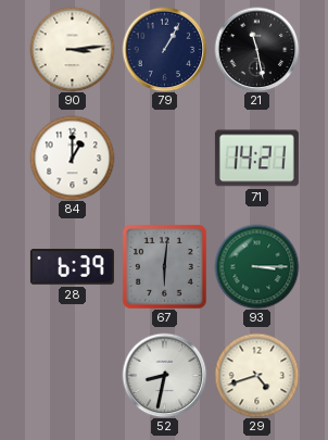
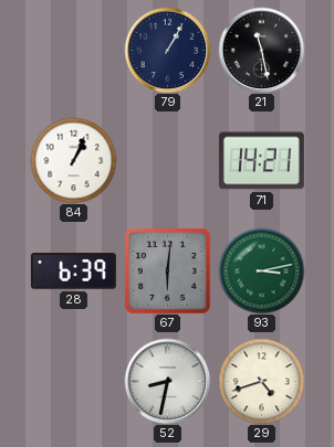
90: 3:14 -> none (72, 49)
84: 1:00 -> 1:04 (73, 160)
93: 3:15 -> 3:13 (261, 270)
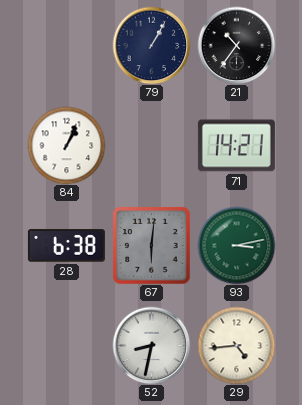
21: 11:28 -> 10:36 (236, 45)
28: 6:39 -> 6:38 (66, 246)
29: 4:42 -> 4:44 (236, 345)
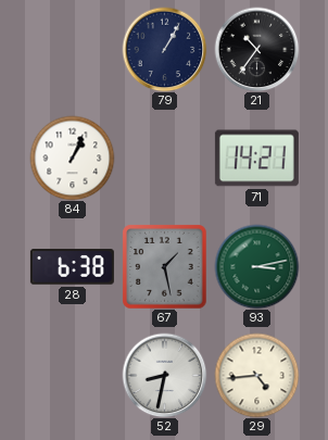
67: 6:01 -> 1:28 (164, 266)
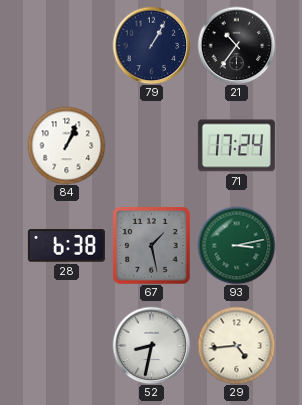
71: 14:21 -> 17:24 (236, 146)
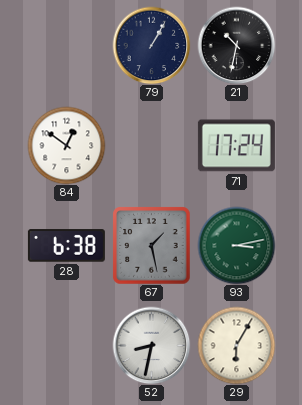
21: 10:36 -> 10:32 (236, 45)
84: 1:04 -> 12:51 (66, 145)
29: 4:44 -> 6:05 (236, 345)
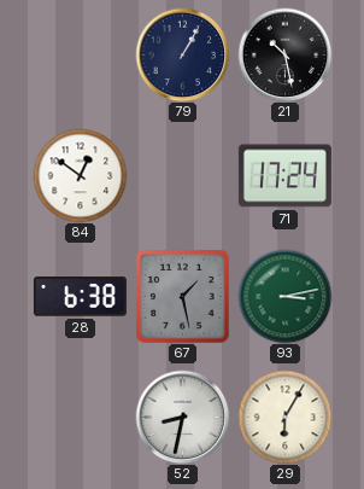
21: 10:32 -> 10:28 (284, 54)
